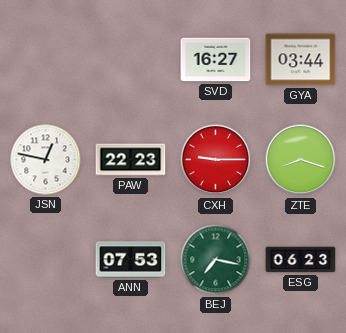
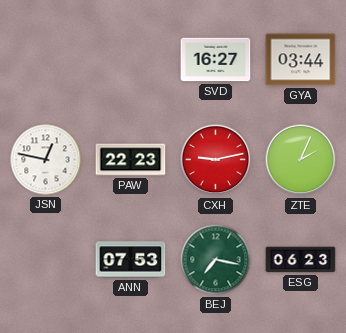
CXH: 9:15 -> 9:13 (216, 160)
ZTE: 8:18 -> 2:04 (301, 160)
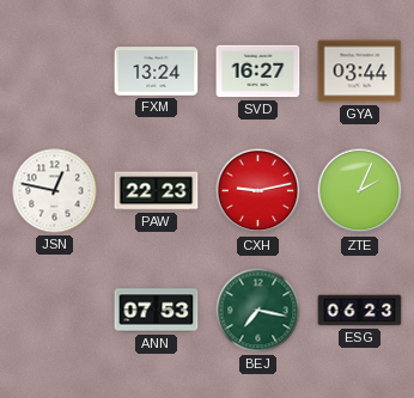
FXM: none -> 13:24 (157, 72)
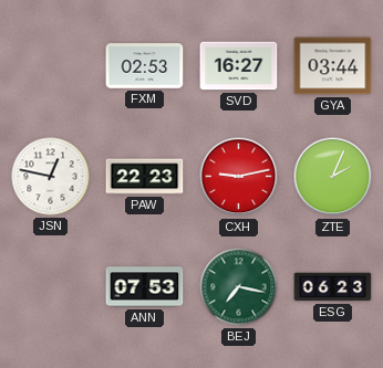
FXM: 13:24 -> 02:53 (145, 66)
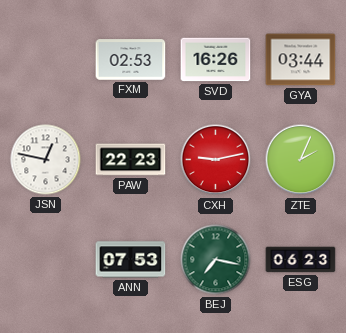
SVD: 16:27 -> 16:26 (216, 60)
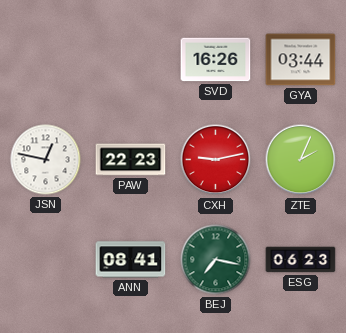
FXM: 02:53 -> none (131, 60)
ANN: 07:53 -> 08:41 (131, 260)
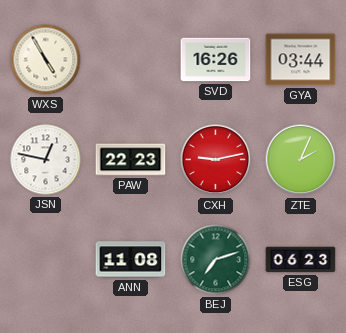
WXS: none -> 4:55 (46, 60)
ANN: 08:41 -> 11:08 (131, 260)
BEJ: 7:17 -> 7:12 (216, 260)
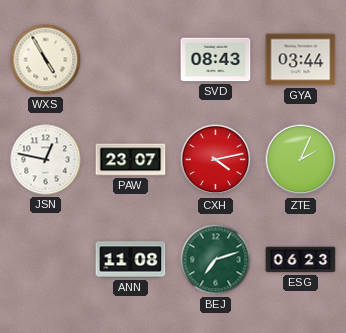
SVD: 16:26 -> 08:43 (216, 60)
PAW: 22:23 -> 23:07 (131, 160)
CXH: 9:13 -> 4:13 (216, 160)
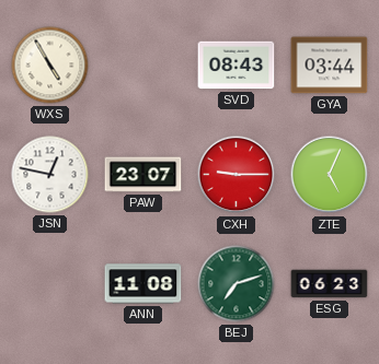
CXH: 4:13 -> 9:15 (237, 175)
ZTE: 2:04 -> 5:04 (330, 175)
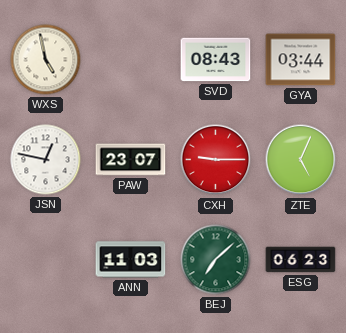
WXS: 4:55 -> 4:58 (46, 60)
ANN: 11:08 -> 11:03 (131, 260)
BEJ: 7:12 -> 7:08 (216, 260)
